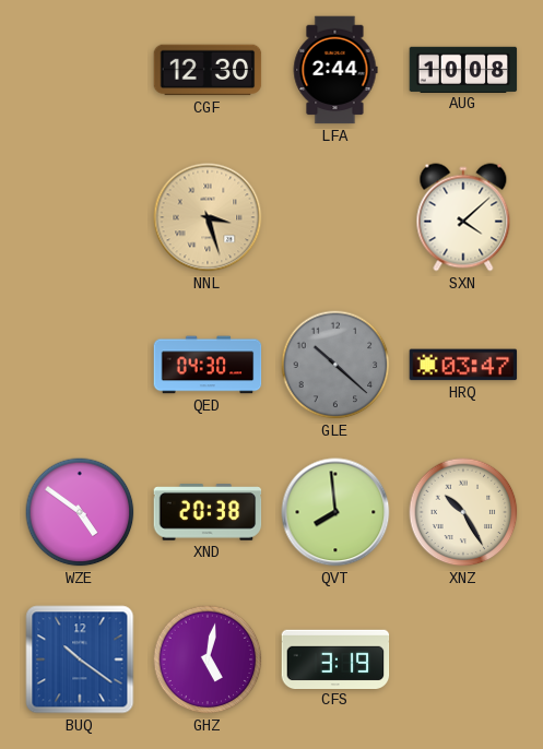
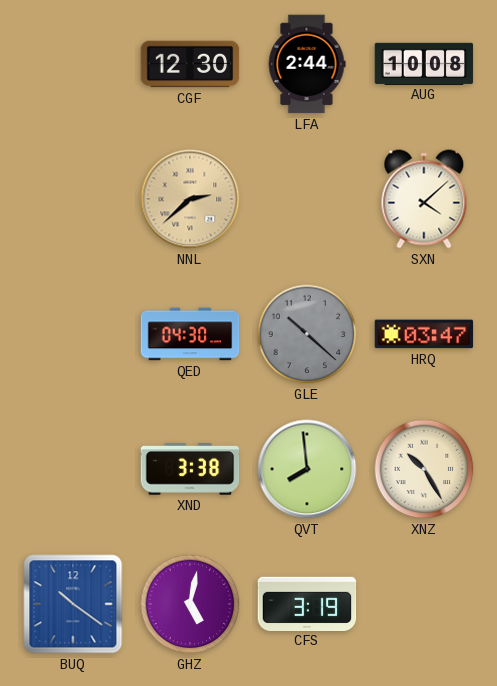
NNL: 3:27 -> 2:38 (190, 199)
WZE: 4:51 -> none (80, 512)
XND: 20:38 -> 3:38 (190, 469)
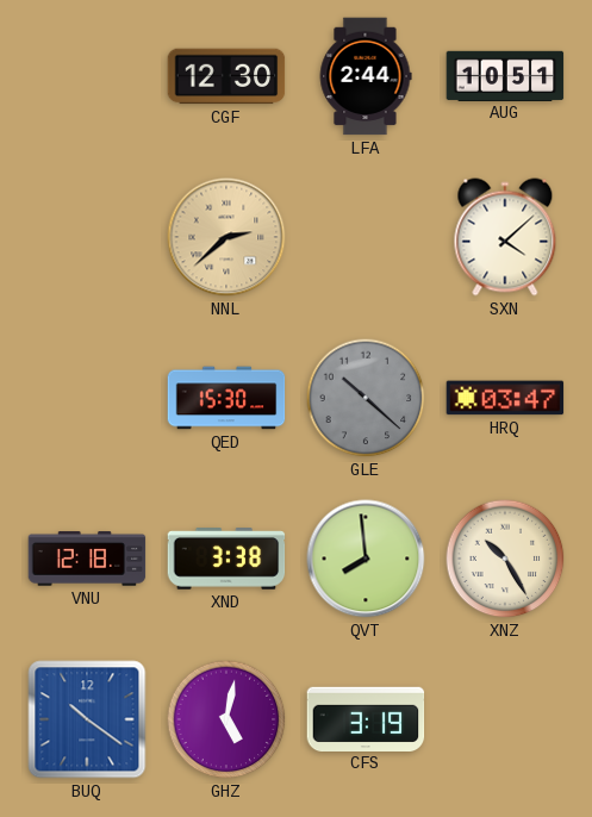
AUG: 10:08 -> 10:51 (505, 75)
QED: 04:30 -> 15:30 (226, 398)
VNU: none -> 12:18 (87, 559)
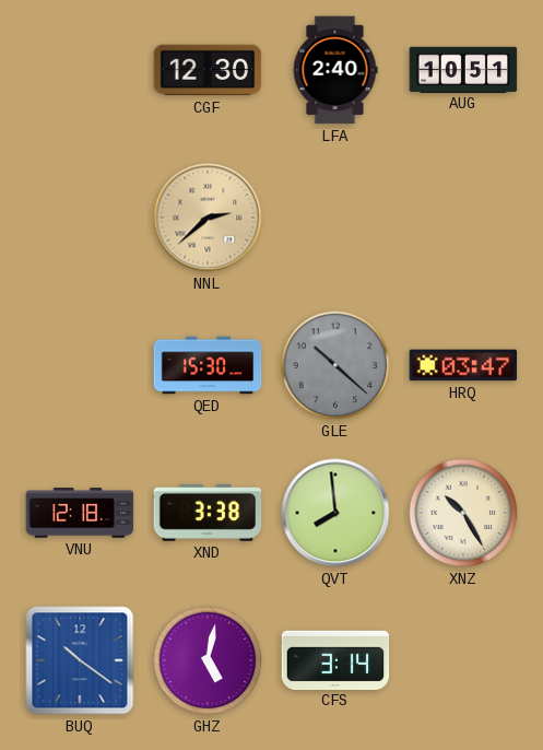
LFA: 2:44 -> 2:40 (335, 70)
SXN: 4:08 -> none (505, 237)
CFS: 3:19 -> 3:14 (335, 659)
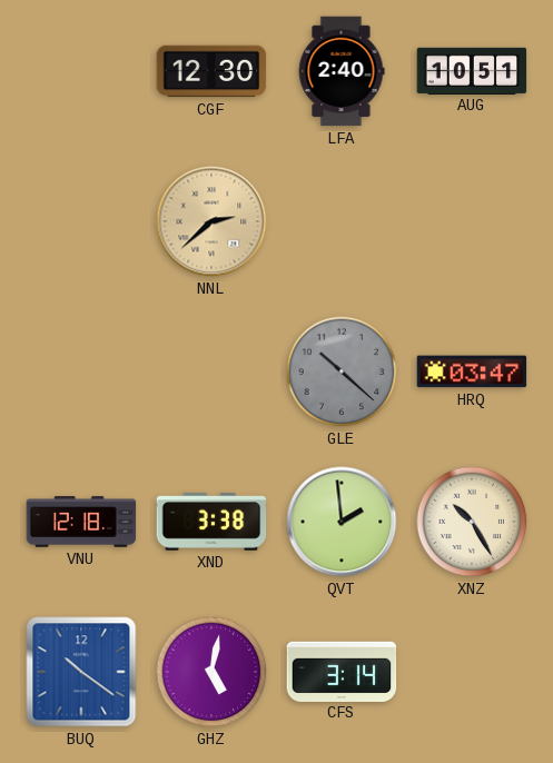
QED: 15:30 -> none (208, 365)
QVT: 7:59 -> 1:59 (342, 522)
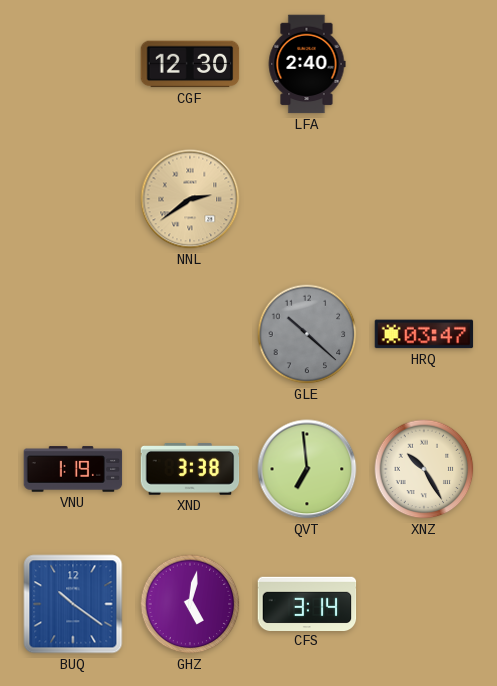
AUG: 10:51 -> none (472, 70)
NNL: 2:38 -> 2:39 (190, 199)
VNU: 12:18 -> 1:19 (73, 469)
QVT: 1:59 -> 6:59 (307, 469)
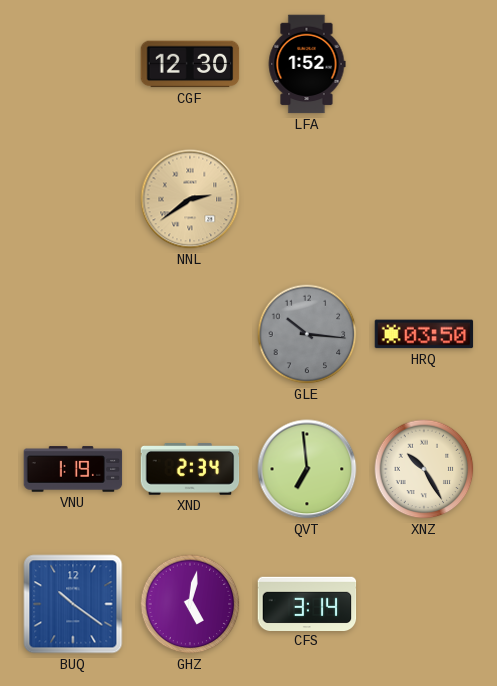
LFA: 2:40 -> 1:52 (307, 64)
GLE: 10:22 -> 10:16 (307, 334)
HRQ: 03:47 -> 03:50 (424, 334)
XND: 3:38 -> 2:34 (190, 469)
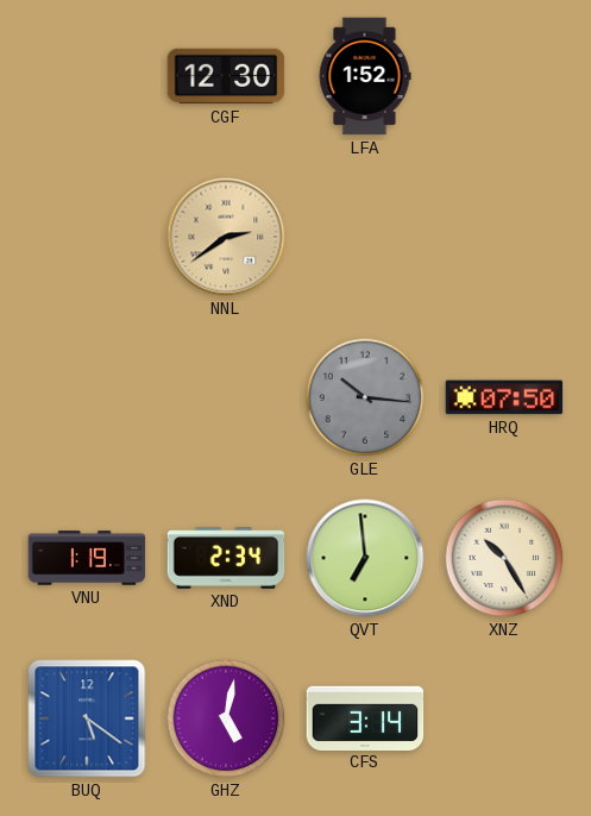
HRQ: 03:50 -> 07:50 (504, 397)
BUQ: 10:21 -> 5:21 (87, 718)
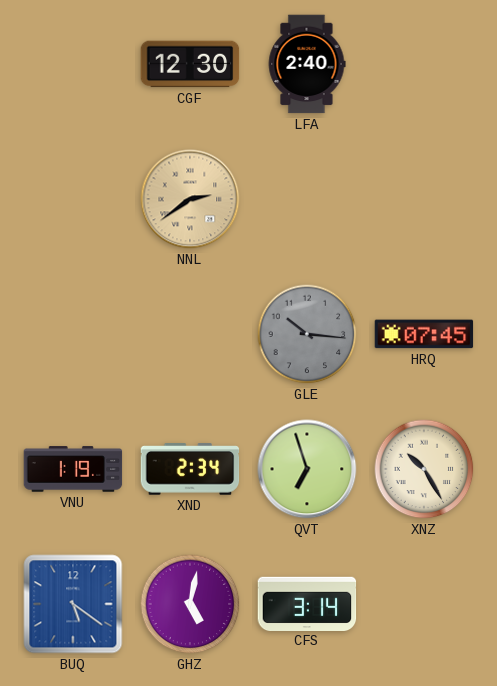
LFA: 1:52 -> 2:40 (307, 64)
HRQ: 07:50 -> 07:45 (424, 334)
QVT: 6:59 -> 6:57 (307, 469)
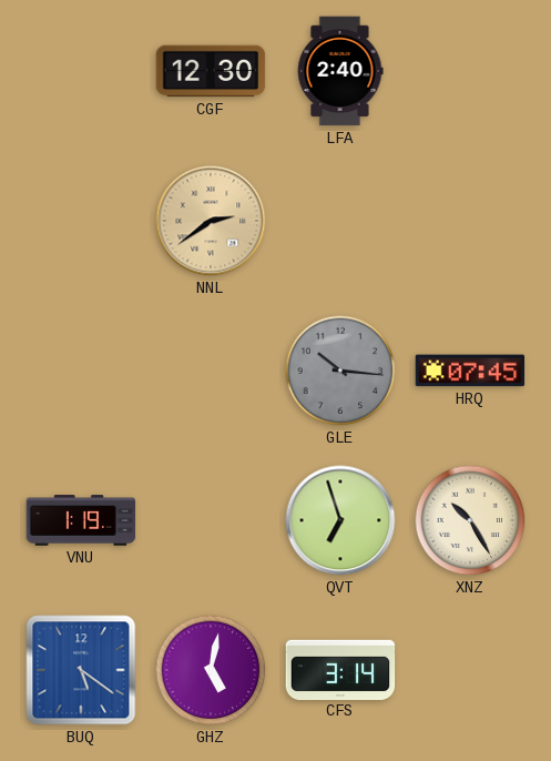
XND: 2:34 -> none (190, 469)
